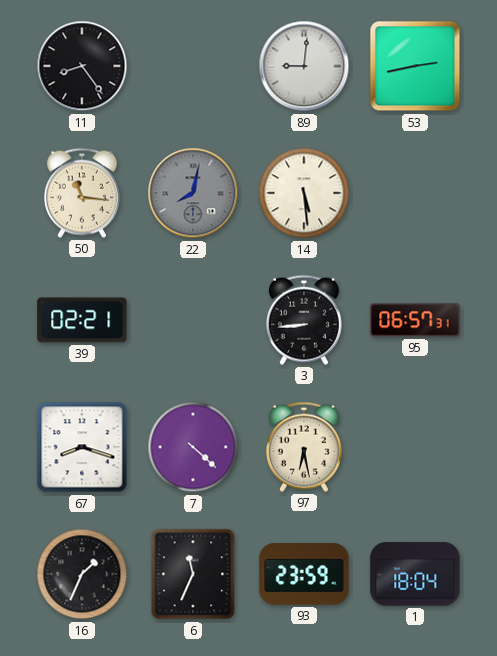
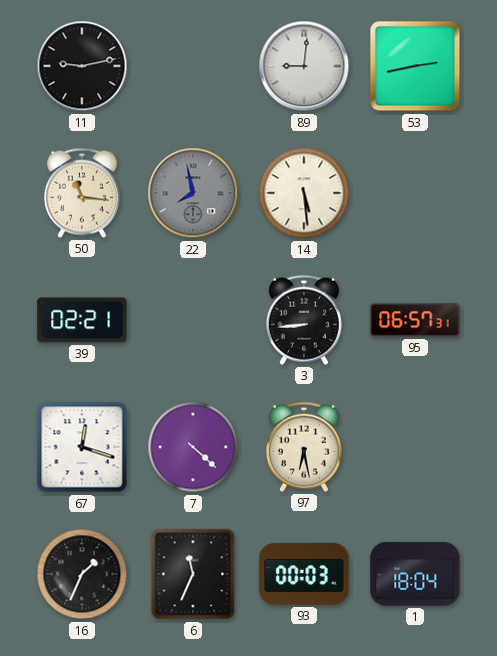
11: 8:24 -> 9:13 (82, 66)
22: 8:02 -> 7:58 (193, 193)
67: 8:18 -> 12:18 (82, 447)
93: 23:59 -> 00:03 (304, 574)
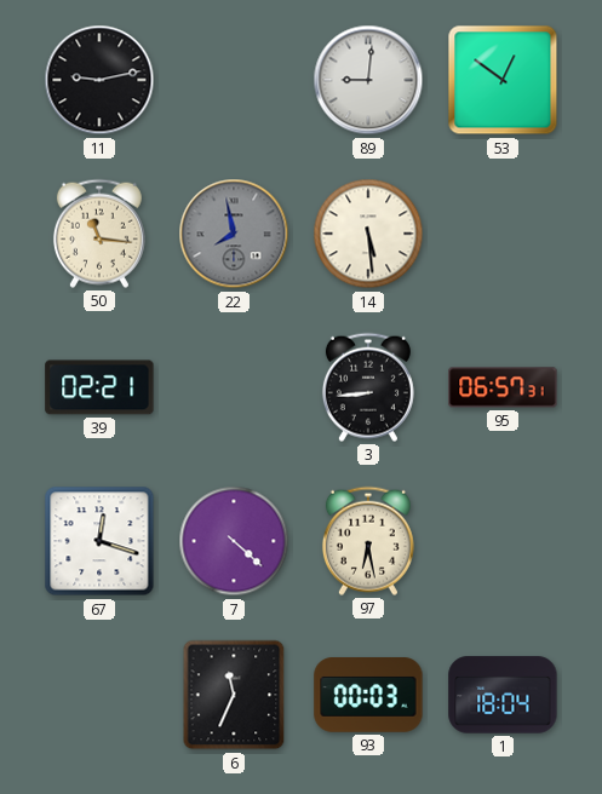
53: 2:43 -> 12:51 (503, 80)
16: 1:34 -> none (82, 574)
